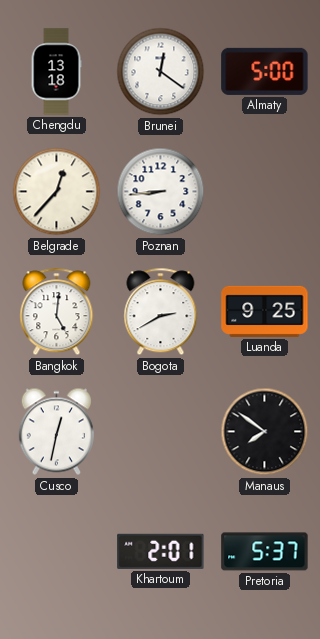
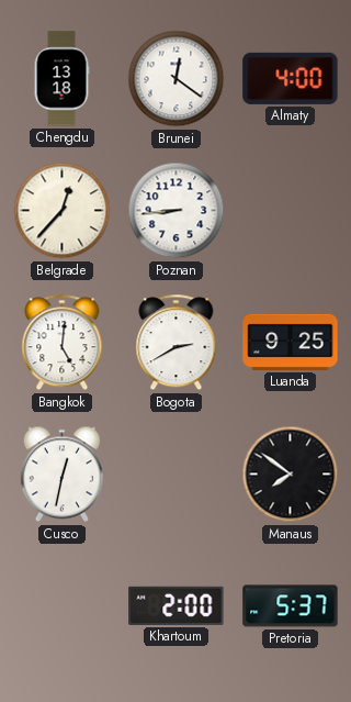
Almaty: 5:00 -> 4:00 (291, 78)
Khartoum: 2:01 -> 2:00 (177, 605)
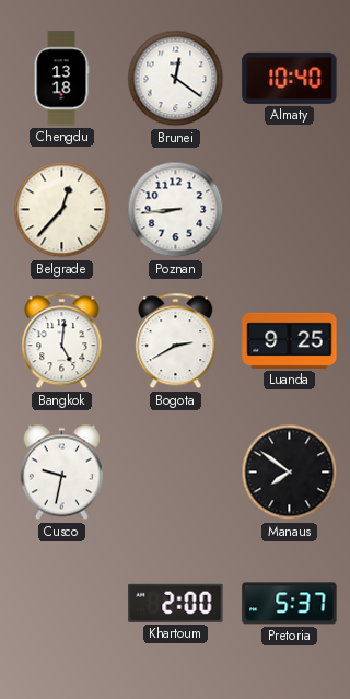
Almaty: 4:00 -> 10:40 (290, 78)
Cusco: 12:32 -> 9:32 (61, 473)
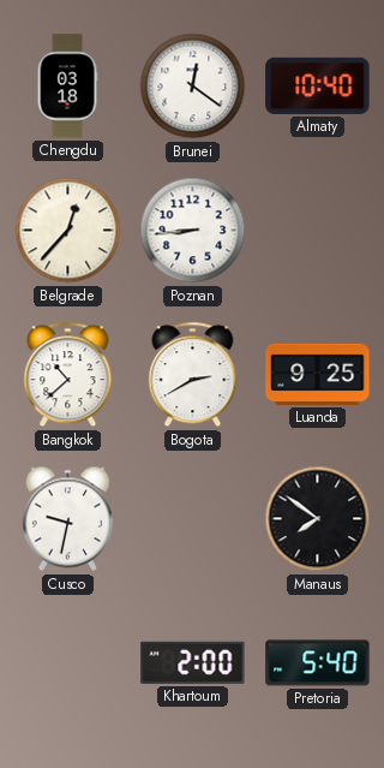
Chengdu: 13:18 -> 03:18 (67, 87)
Bangkok: 5:01 -> 10:38 (68, 375)
Pretoria: 5:37 -> 5:40 (318, 663)
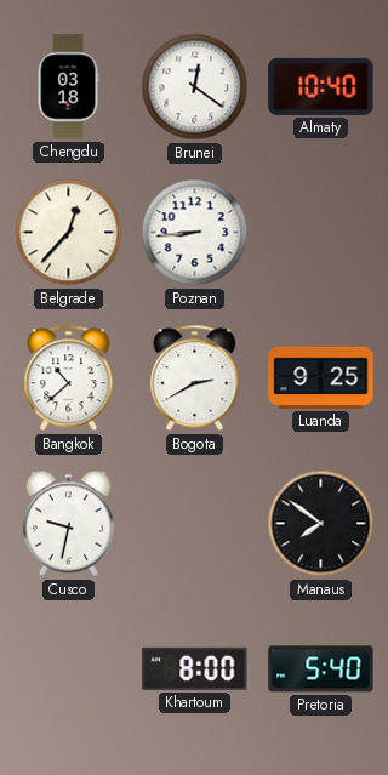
Khartoum: 2:00 -> 8:00 (195, 668)
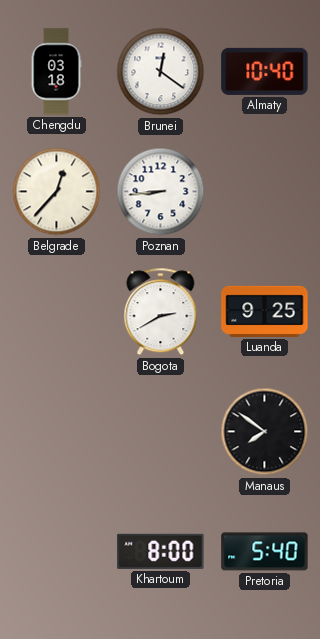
Bangkok: 10:38 -> none (69, 378)
Cusco: 9:32 -> none (68, 524)
